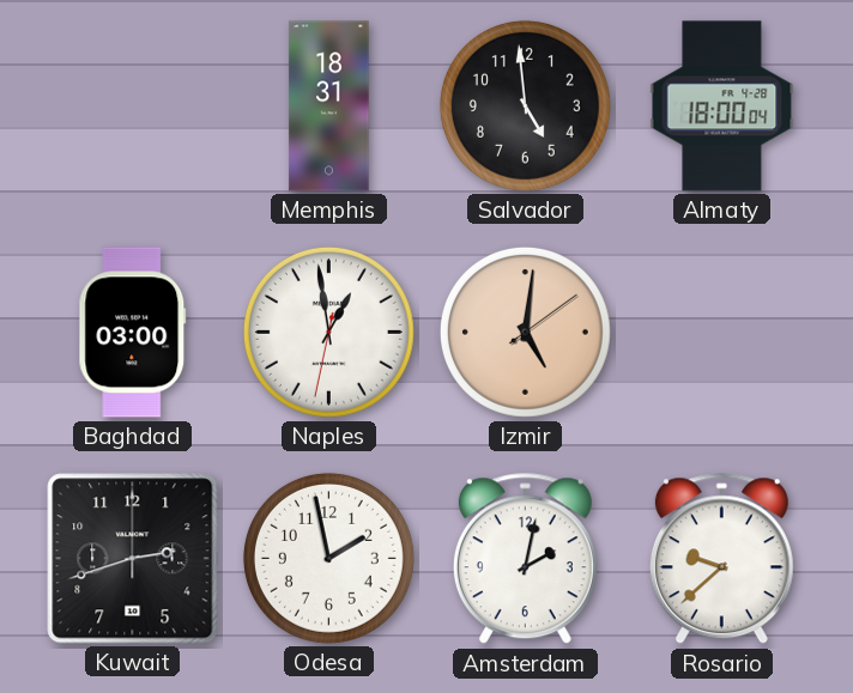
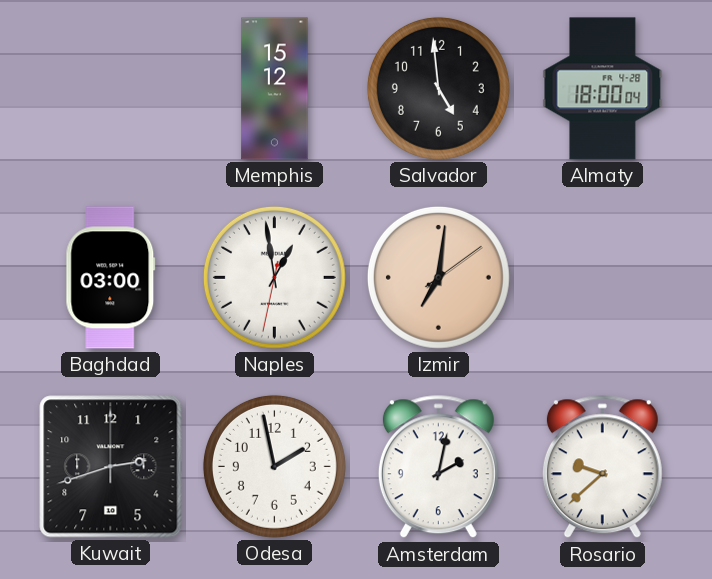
Memphis: 18:31 -> 15:12 (275, 89)
Izmir: 5:01 -> 7:01 (438, 277)
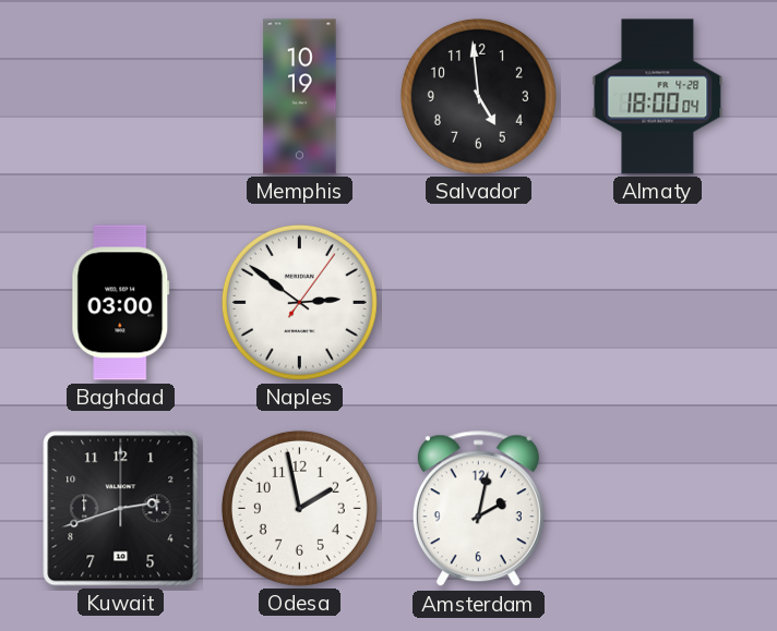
Memphis: 15:12 -> 10:19 (300, 97)
Naples: 12:58 -> 2:51 (299, 302)
Izmir: 7:01 -> none (438, 277)
Rosario: 9:38 -> none (602, 467)
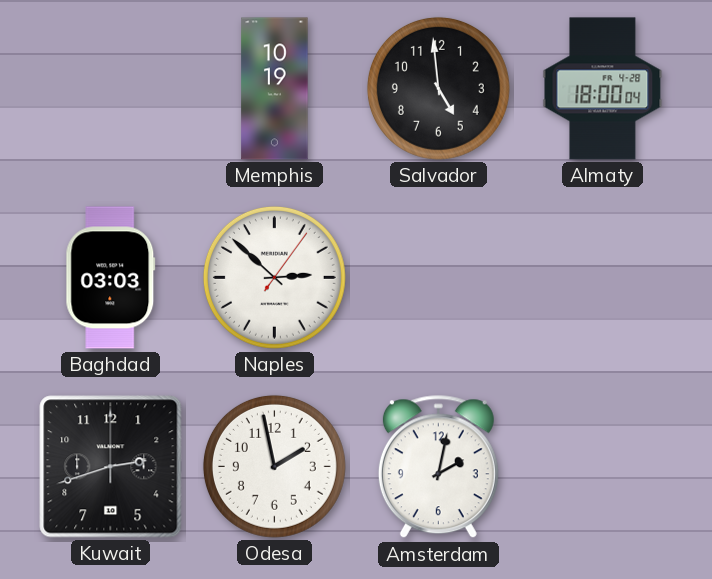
Baghdad: 03:00 -> 03:03 (111, 278)
Naples: 2:51 -> 2:52 (274, 277)
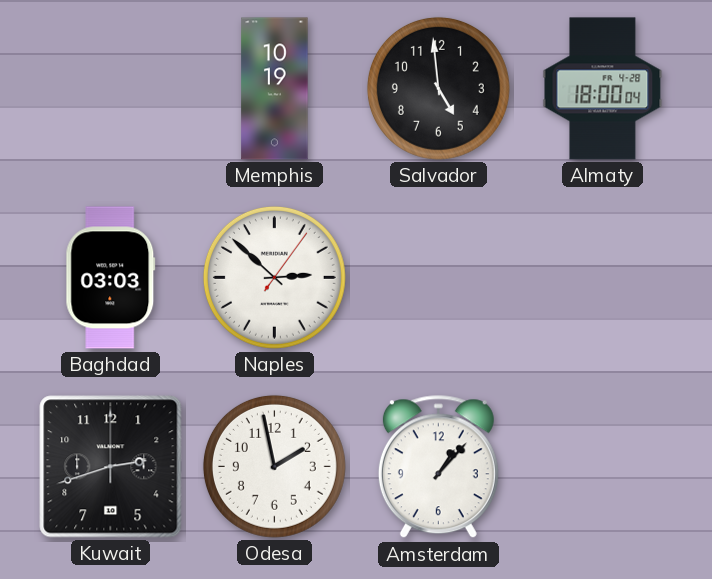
Amsterdam: 2:02 -> 1:07 (438, 467)
